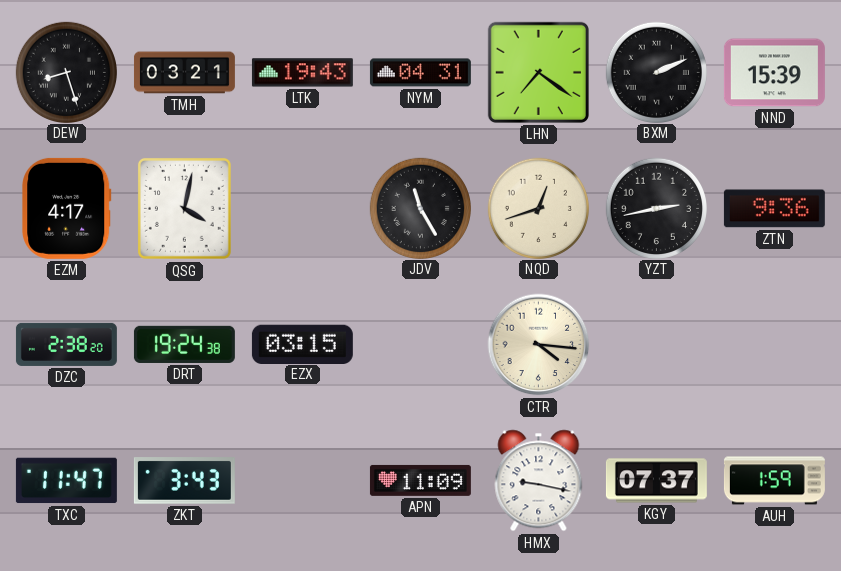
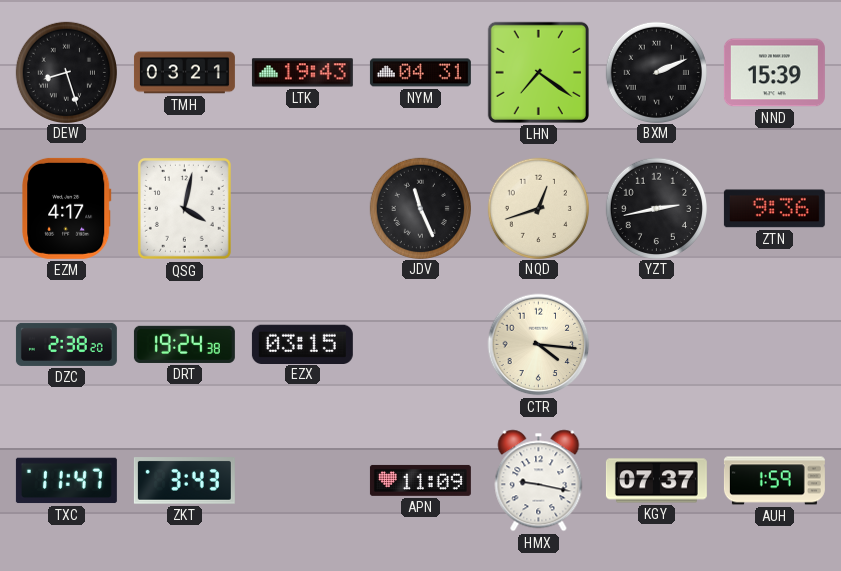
JDV: 11:25 -> 11:26 (420, 208)
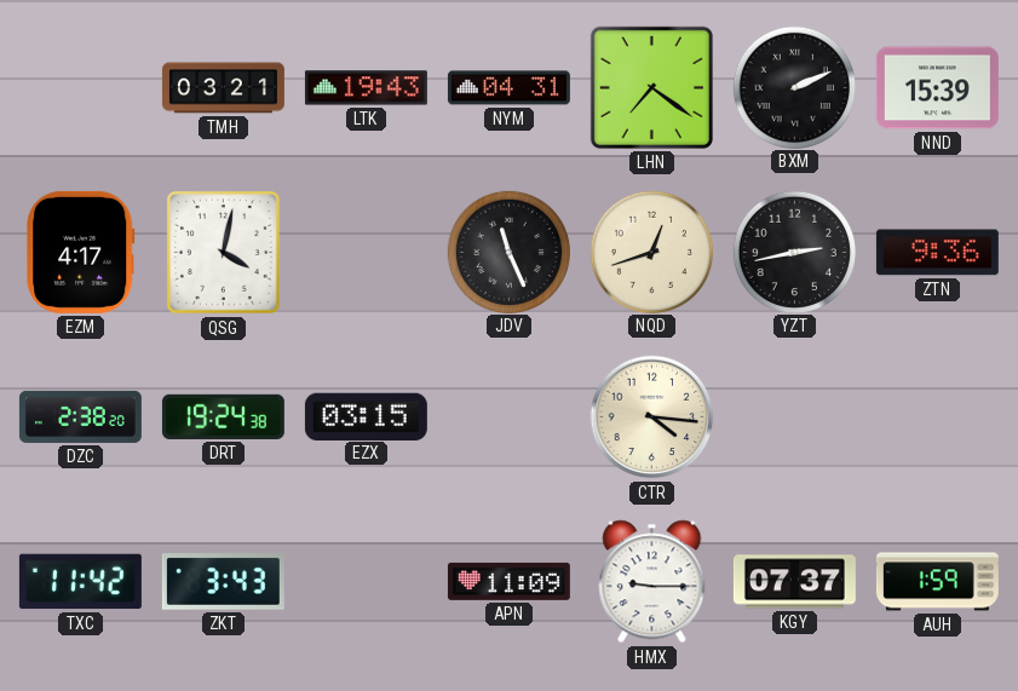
DEW: 8:27 -> none (66, 72)
TXC: 11:47 -> 11:42 (80, 582)
HMX: 9:17 -> 9:15 (652, 582)
